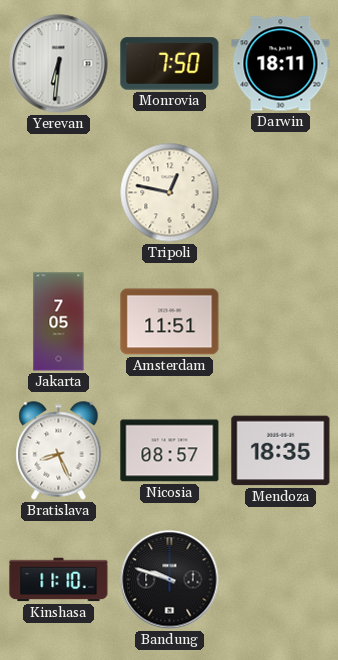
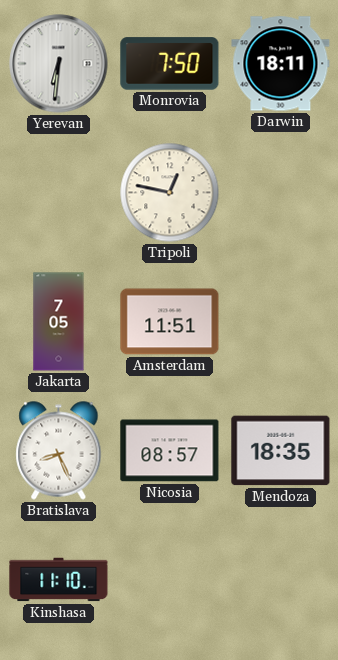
Bandung: 9:48 -> none (170, 580)
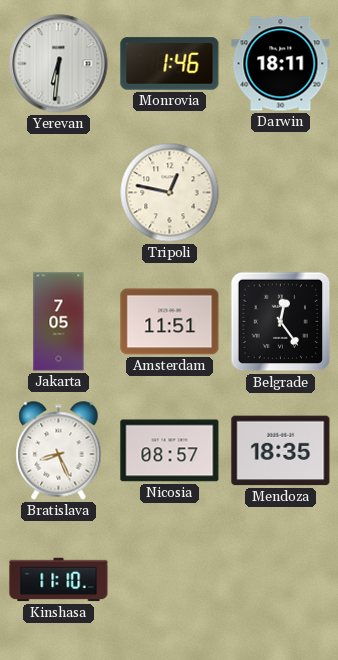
Monrovia: 7:50 -> 1:46 (170, 64)
Belgrade: none -> 12:24 (281, 322)
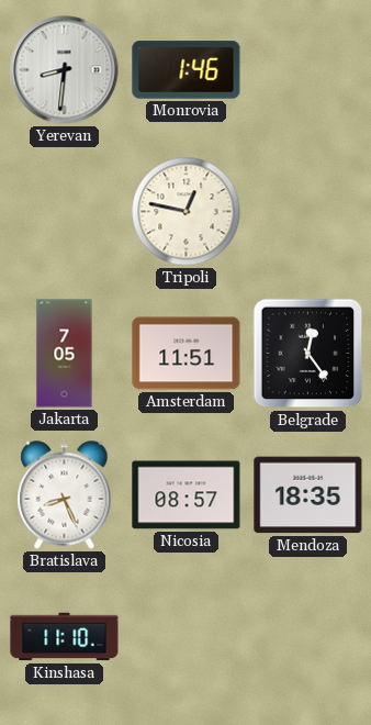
Yerevan: 6:31 -> 8:31 (65, 70)
Darwin: 18:11 -> none (281, 64)
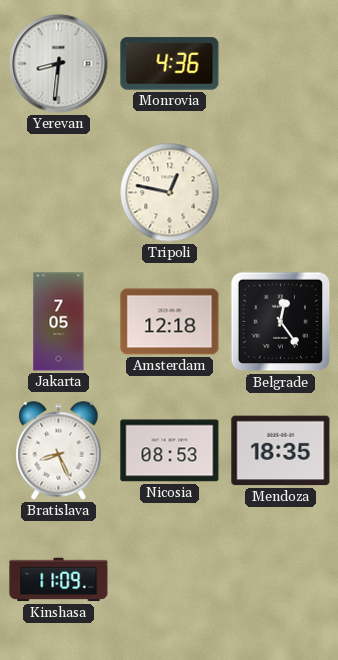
Monrovia: 1:46 -> 4:36 (170, 64)
Amsterdam: 11:51 -> 12:18 (170, 322)
Nicosia: 08:57 -> 08:53 (170, 451)
Kinshasa: 11:10 -> 11:09 (59, 580)
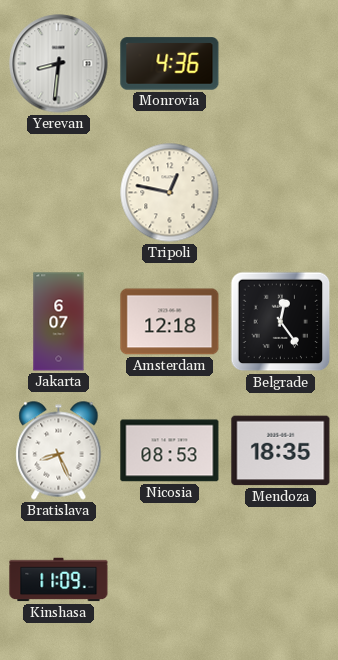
Jakarta: 7:05 -> 6:07 (59, 322)
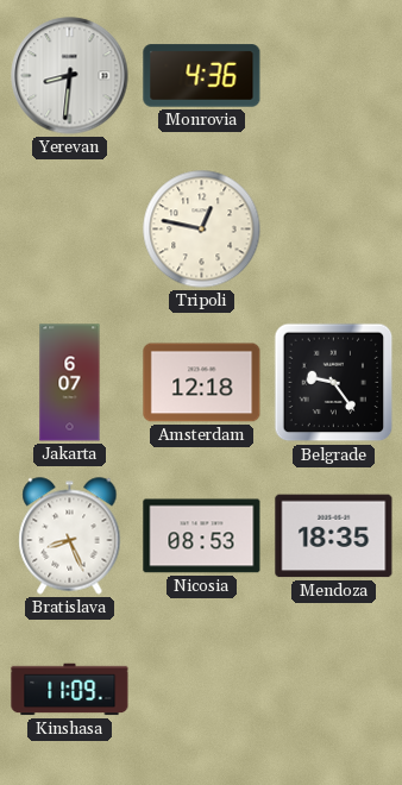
Belgrade: 12:24 -> 9:24 (334, 383)
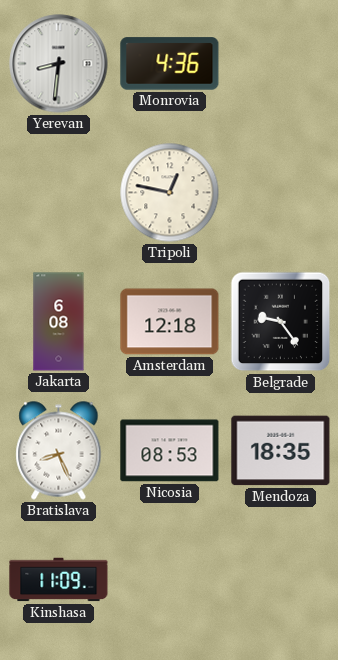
Jakarta: 6:07 -> 6:08 (59, 322)
